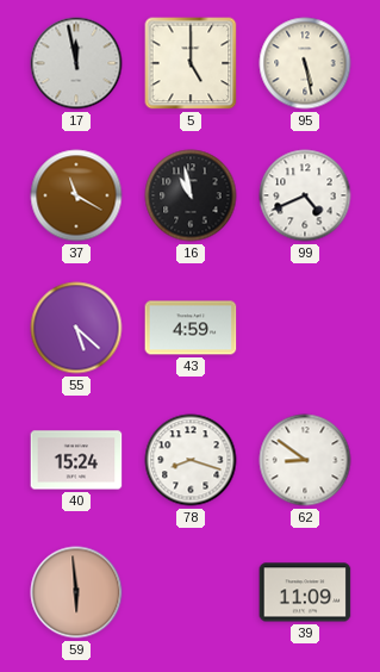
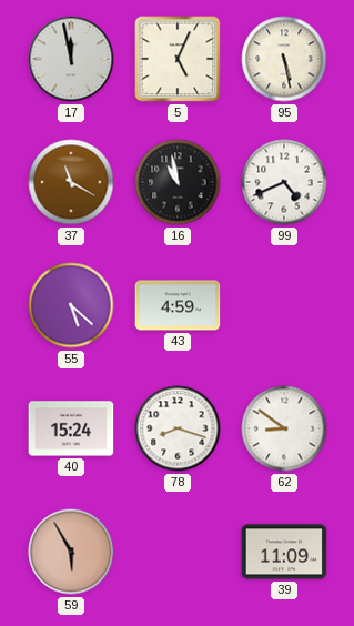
5: 5:00 -> 5:04 (178, 59)
59: 5:59 -> 5:55 (71, 552)
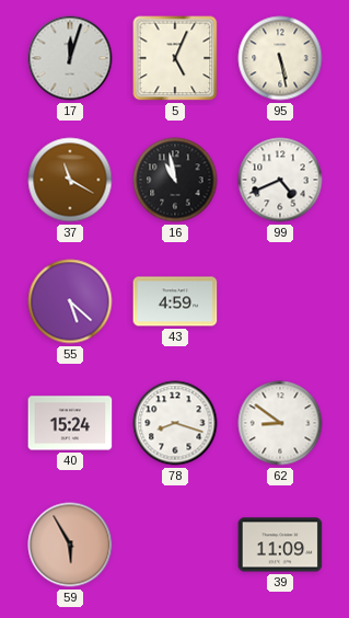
17: 11:58 -> 12:03 (70, 58)
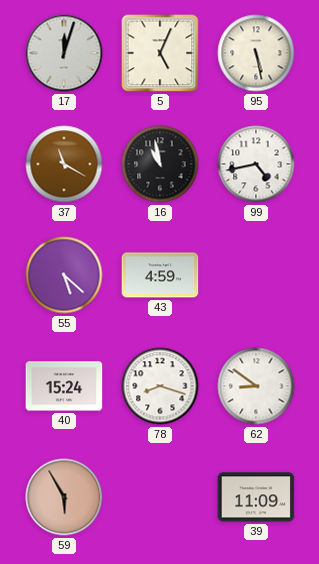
99: 4:41 -> 4:43 (256, 164)
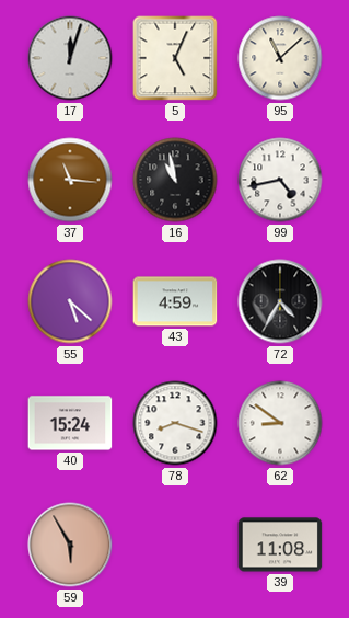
95: 5:28 -> 11:08 (280, 58)
37: 11:20 -> 11:16 (70, 180)
72: none -> 4:35 (280, 301)
39: 11:09 -> 11:08 (280, 545)
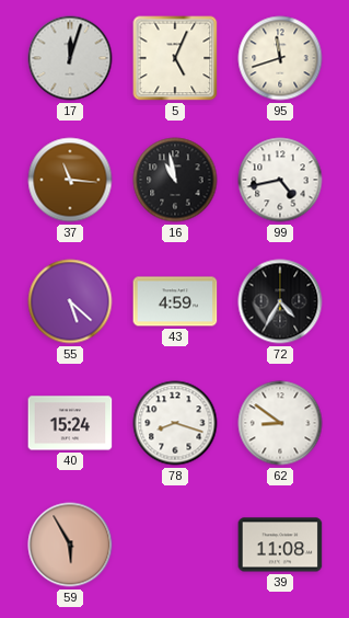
95: 11:08 -> 11:42 (280, 58)
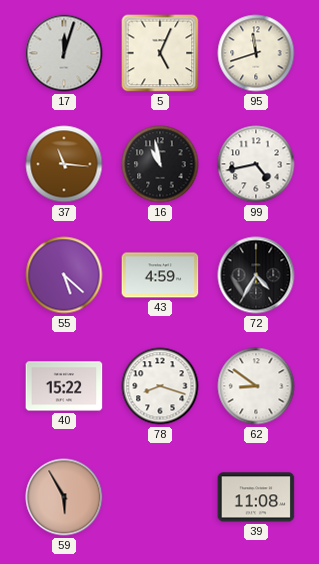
40: 15:24 -> 15:22 (64, 386)
